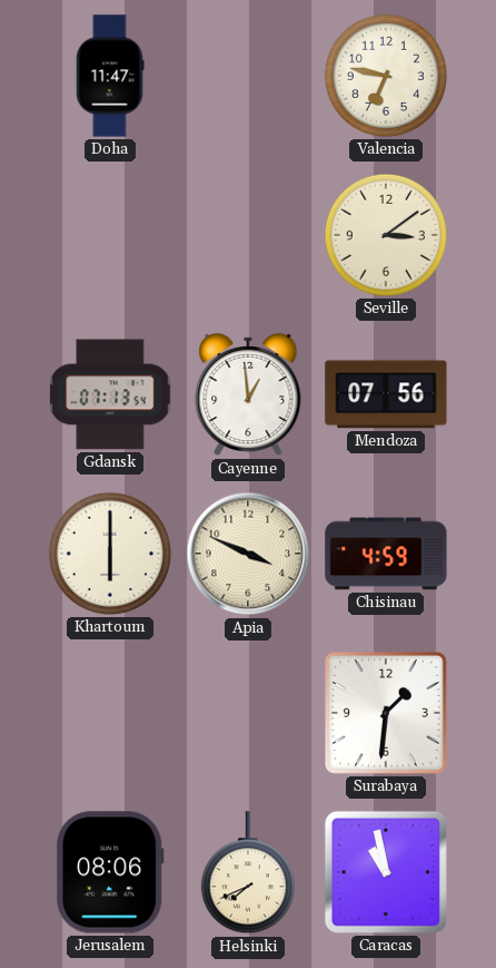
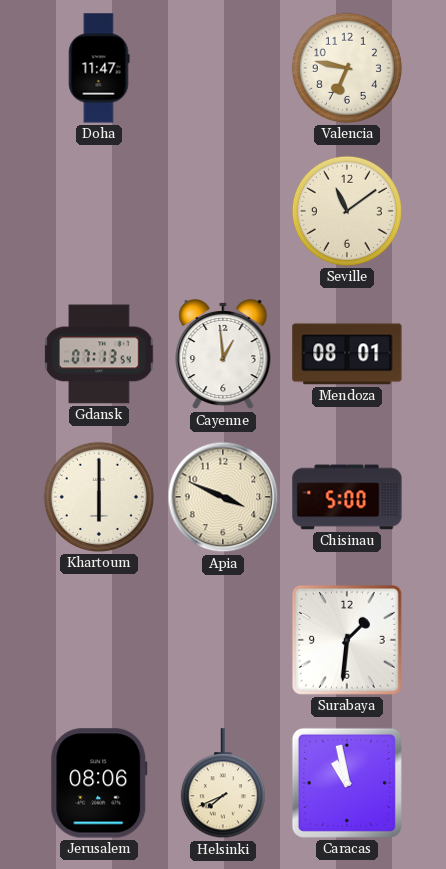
Seville: 3:09 -> 11:09 (347, 211)
Mendoza: 07:56 -> 08:01 (347, 354)
Chisinau: 4:59 -> 5:00 (347, 497)
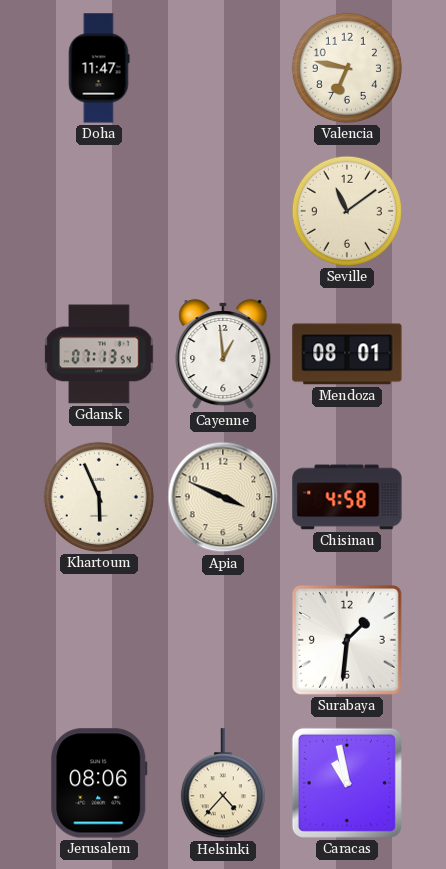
Khartoum: 6:00 -> 5:56 (99, 497)
Chisinau: 5:00 -> 4:58 (347, 497)
Helsinki: 7:41 -> 4:37 (223, 784)
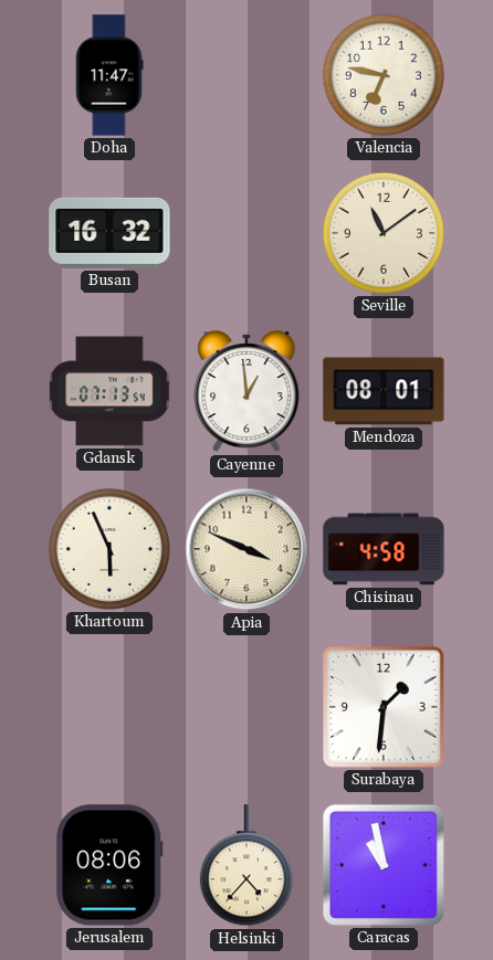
Busan: none -> 16:32 (109, 233)
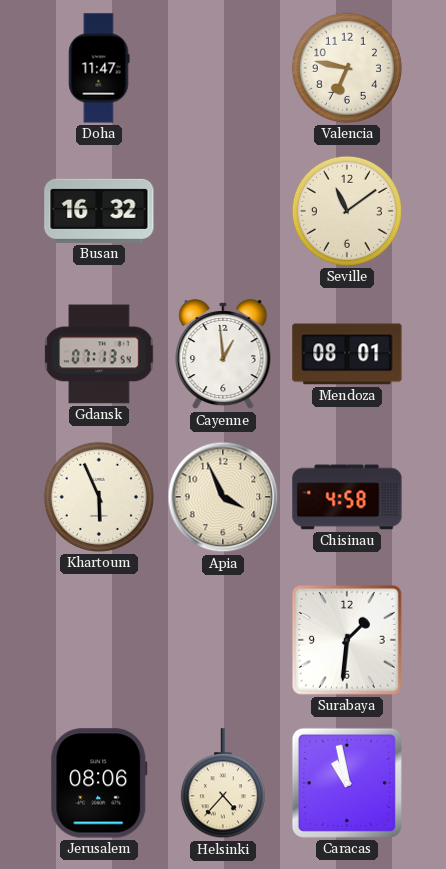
Apia: 3:49 -> 3:56 (223, 497)
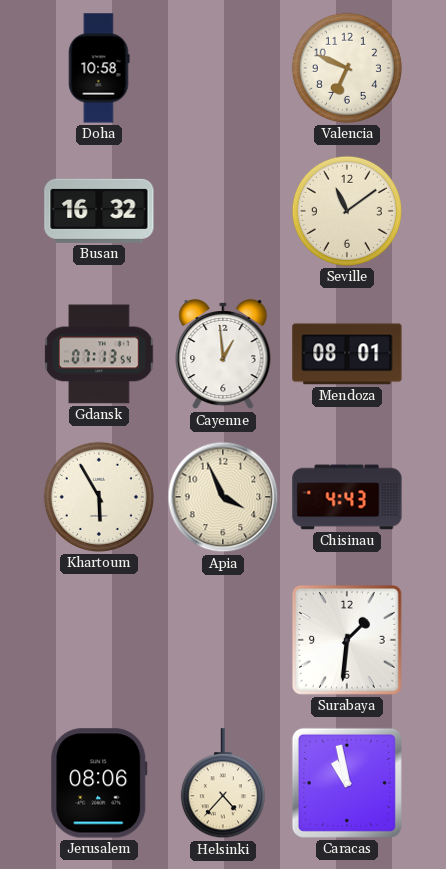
Doha: 11:47 -> 10:58 (99, 68)
Valencia: 6:47 -> 6:49 (347, 68)
Khartoum: 5:56 -> 5:55 (99, 497)
Chisinau: 4:58 -> 4:43 (347, 497)
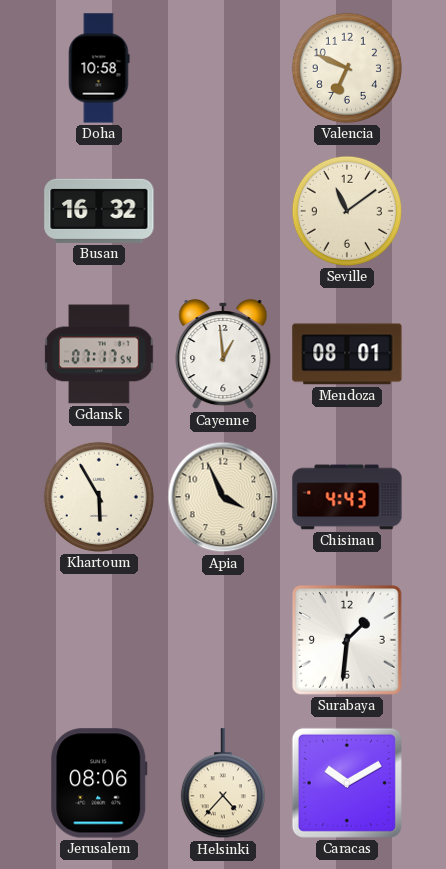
Gdansk: 07:13 -> 07:17 (99, 354)
Caracas: 10:58 -> 10:10 (347, 783)
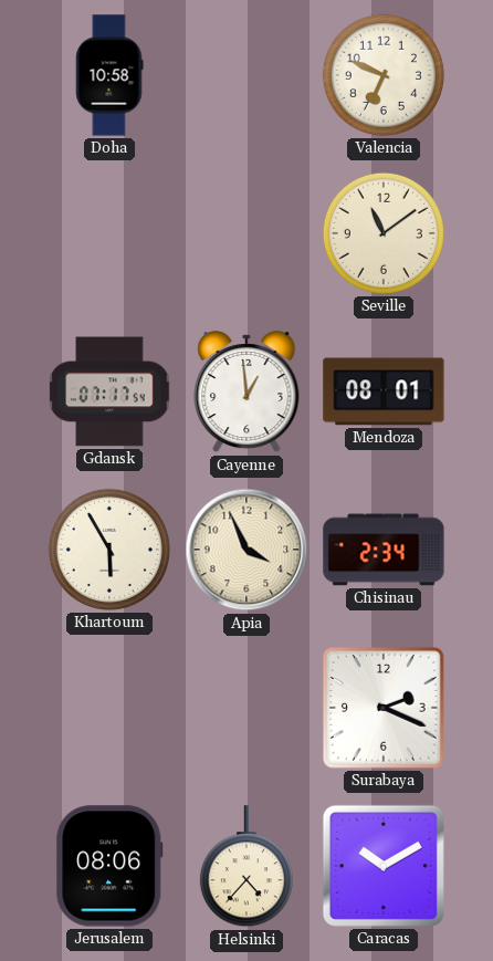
Busan: 16:32 -> none (99, 211)
Chisinau: 4:43 -> 2:34 (384, 550)
Surabaya: 1:31 -> 2:19 (384, 708)
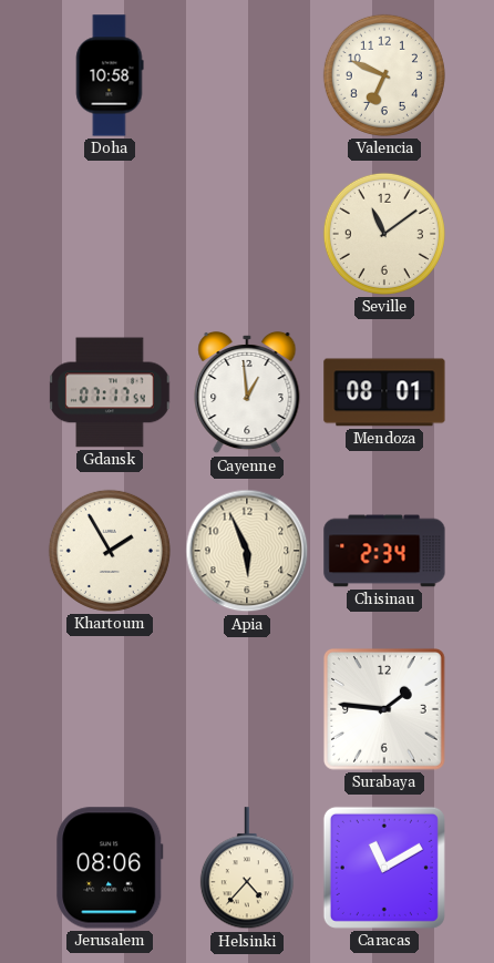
Khartoum: 5:55 -> 1:55 (110, 551)
Apia: 3:56 -> 5:56 (247, 551)
Surabaya: 2:19 -> 1:46 (384, 709)
Caracas: 10:10 -> 11:10 (384, 868)
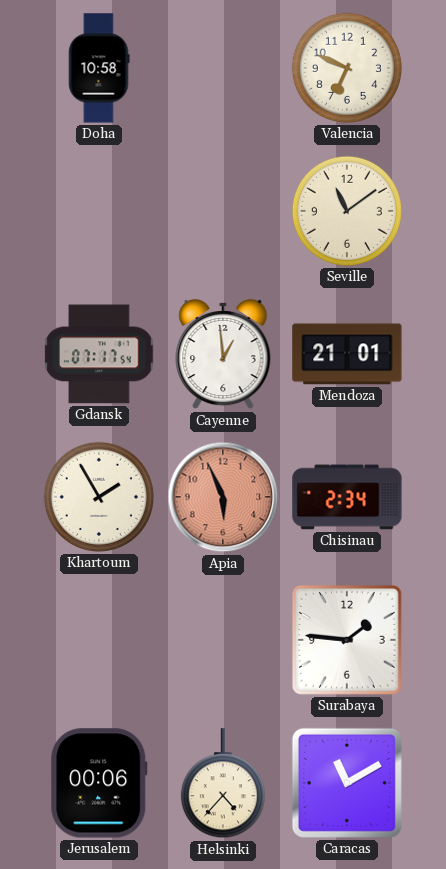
Mendoza: 08:01 -> 21:01 (347, 354)
Apia dial: cream -> salmon (223, 497)
Jerusalem: 08:06 -> 00:06 (99, 783)
